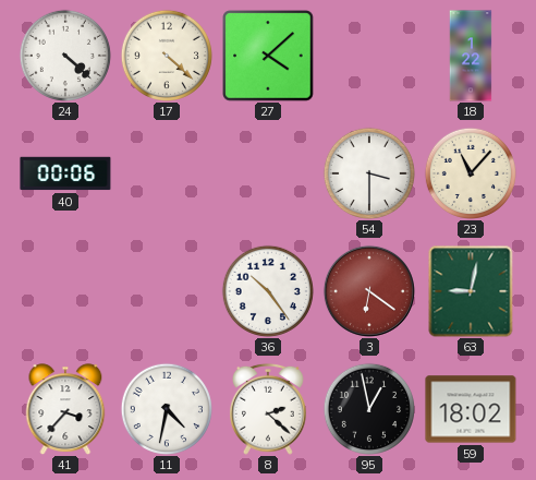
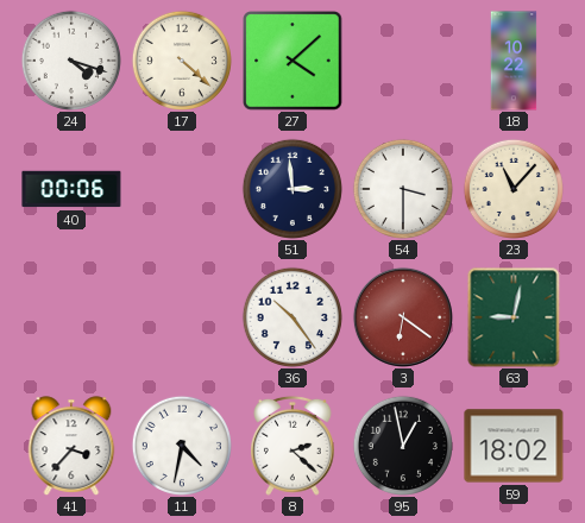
24: 4:22 -> 4:18 (70, 59)
18: 1:22 -> 10:22 (514, 61)
51: none -> 2:59 (291, 188)
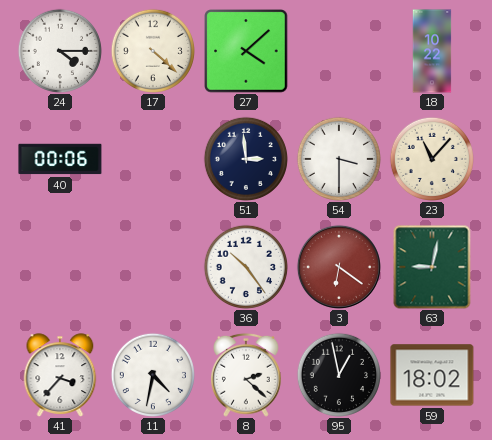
24: 4:18 -> 4:15 (59, 50)
